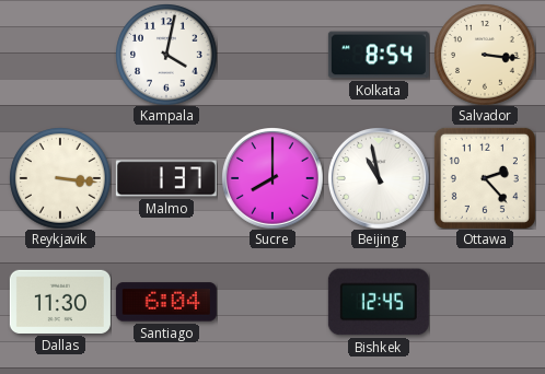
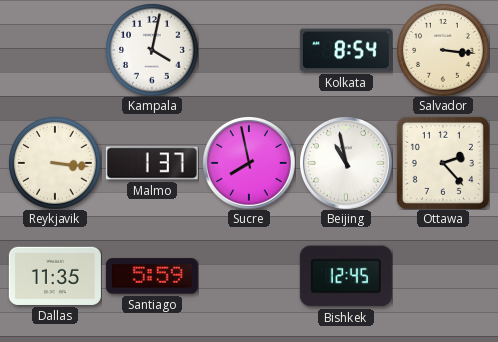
Sucre: 8:00 -> 7:58 (249, 163)
Dallas: 11:30 -> 11:35 (55, 276)
Santiago: 6:04 -> 5:59 (152, 276)
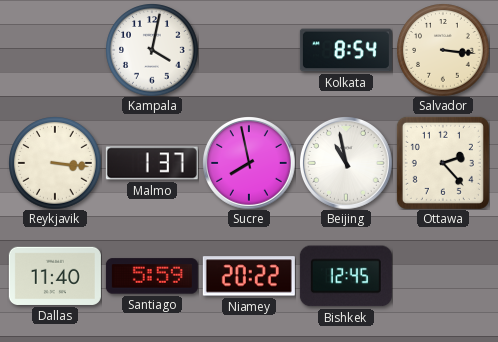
Dallas: 11:35 -> 11:40 (55, 276)
Niamey: none -> 20:22 (249, 276)
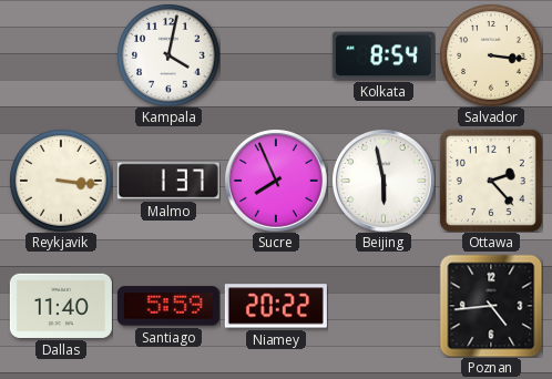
Sucre: 7:58 -> 7:56 (276, 181)
Beijing: 10:58 -> 5:58 (384, 181)
Bishkek: 12:45 -> none (346, 276)
Poznan: none -> 4:44 (491, 306)
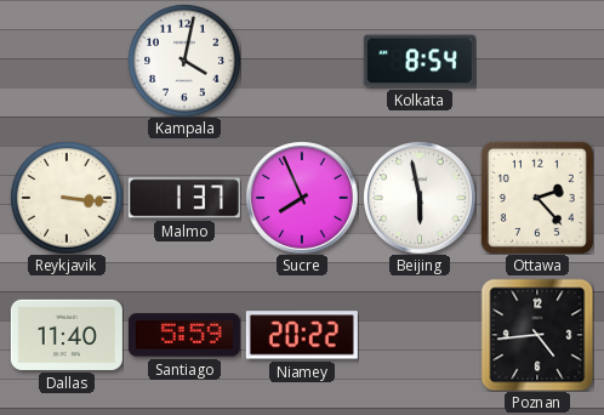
Salvador: 3:16 -> none (491, 55)
